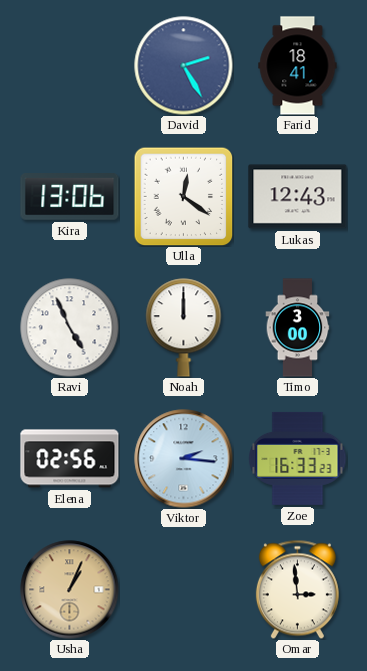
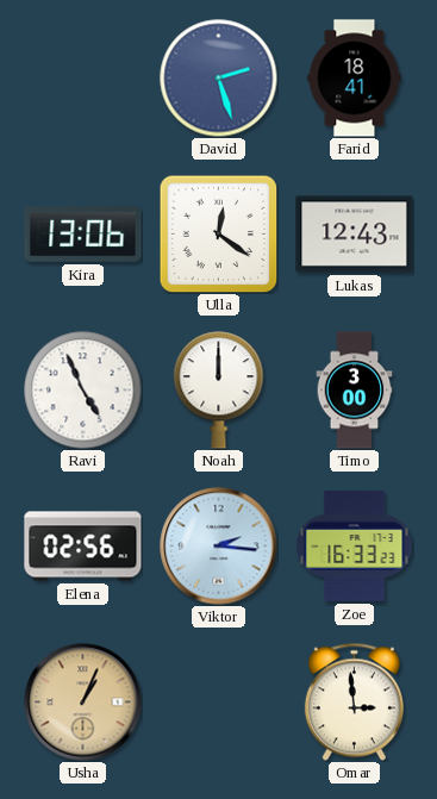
David: 2:25 -> 2:27 (219, 79)
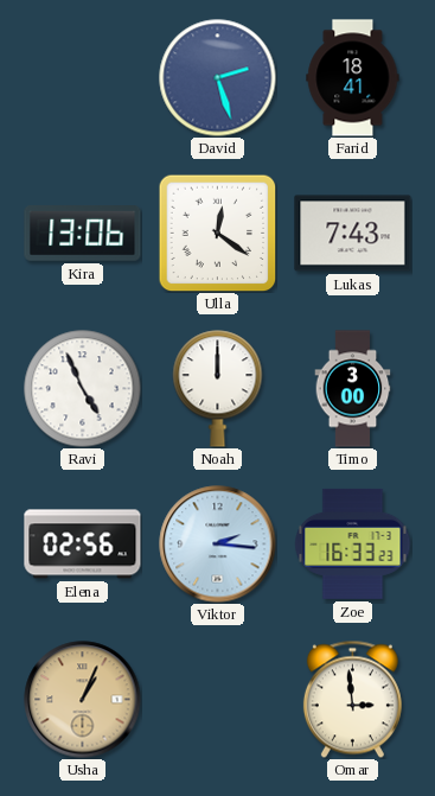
Lukas: 12:43 -> 7:43 (353, 234)
